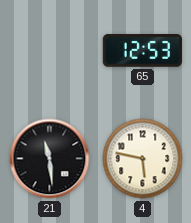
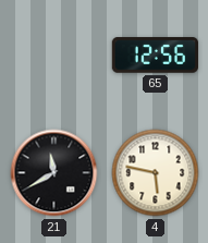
65: 12:53 -> 12:56 (155, 56)
21: 11:29 -> 11:40 (54, 173)
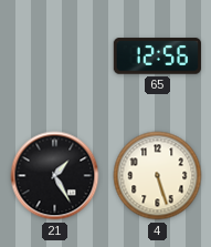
21: 11:40 -> 1:25 (55, 176)
4: 5:47 -> 5:27 (158, 176)
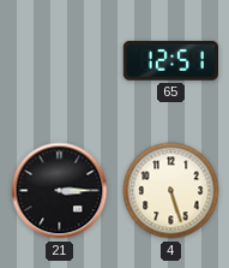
65: 12:56 -> 12:51 (170, 61)
21: 1:25 -> 3:15 (60, 191)
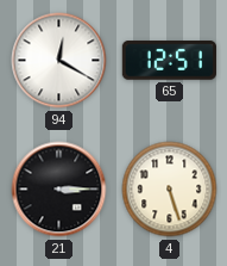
94: none -> 12:20 (59, 61)
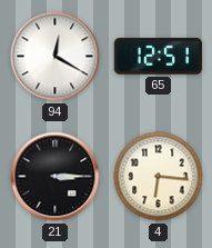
4: 5:27 -> 6:16 (159, 177)
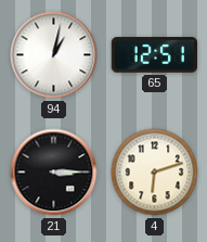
94: 12:20 -> 1:02 (54, 55)
4: 6:16 -> 6:12 (155, 173)
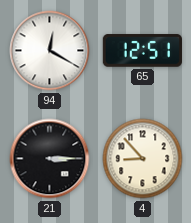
94: 1:02 -> 12:20 (50, 51)
4: 6:12 -> 8:53 (143, 159)
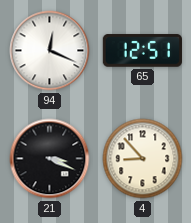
94: 12:20 -> 12:19 (50, 51)
21: 3:15 -> 3:19 (50, 159)
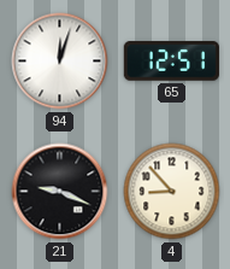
94: 12:19 -> 12:03 (60, 62)
21: 3:19 -> 9:19 (60, 192)
